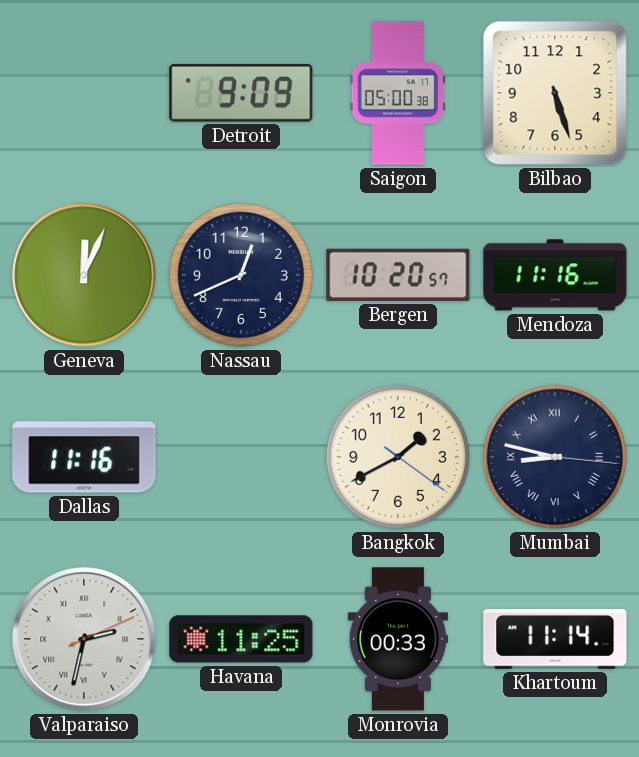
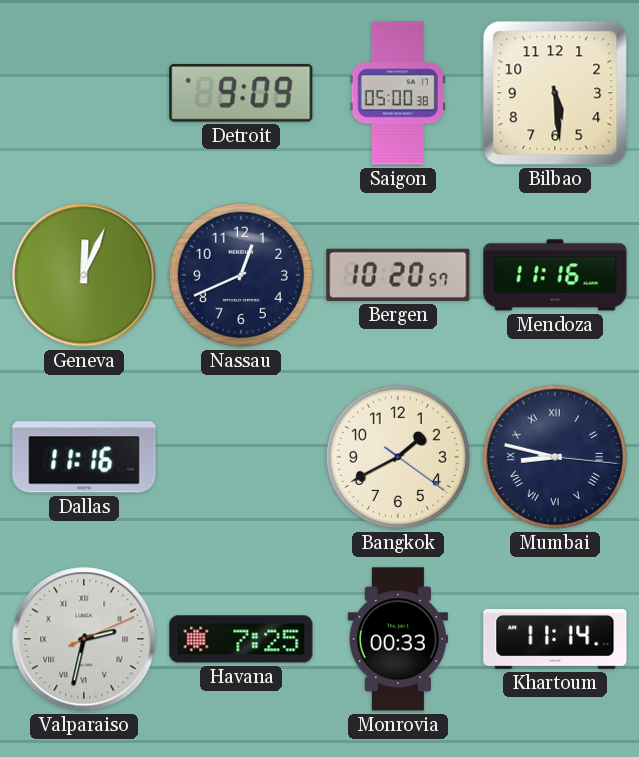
Bilbao: 5:27 -> 5:29 (555, 93)
Havana: 11:25 -> 7:25 (241, 639)
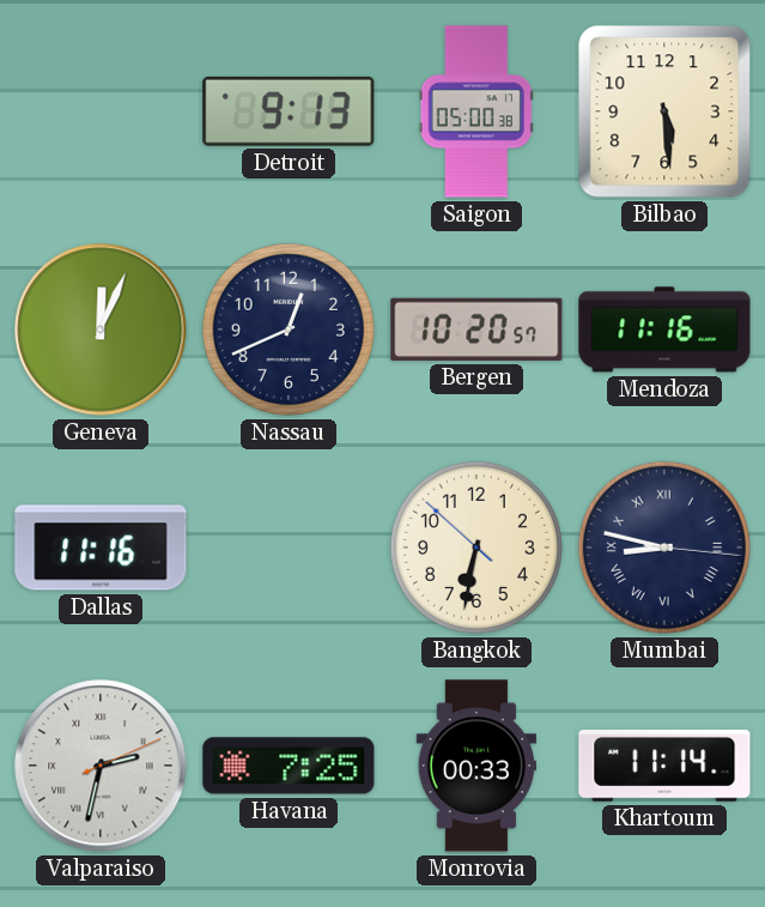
Detroit: 9:09 -> 9:13 (289, 111)
Bangkok: 1:40 -> 6:31 (476, 548)
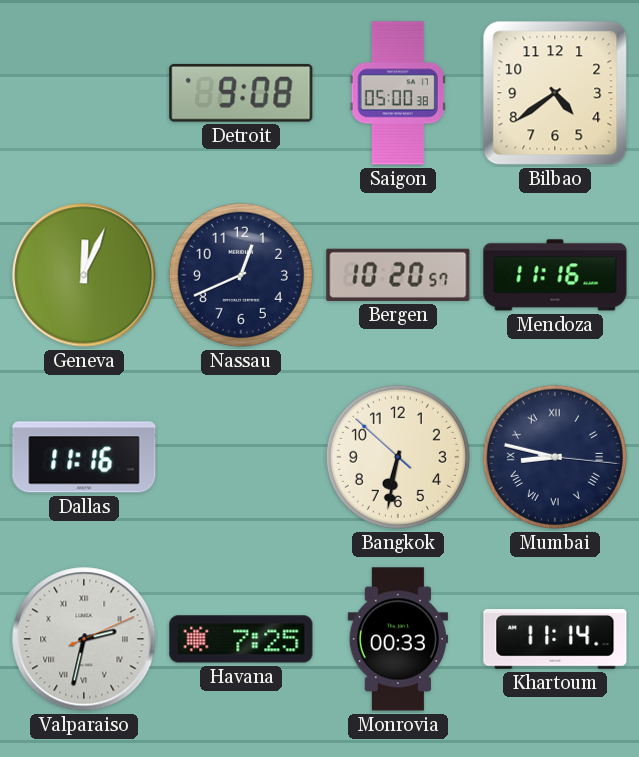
Detroit: 9:13 -> 9:08 (241, 93)
Bilbao: 5:29 -> 4:39 (555, 93)
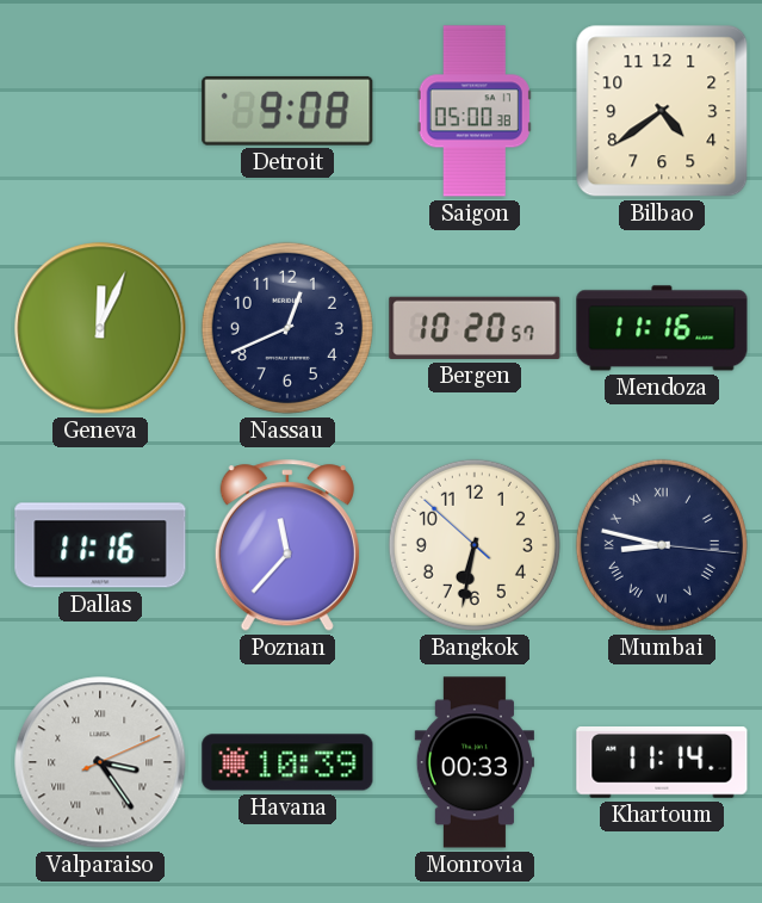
Poznan: none -> 11:37 (287, 546)
Valparaiso: 2:32 -> 3:24 (100, 762)
Havana: 7:25 -> 10:39 (287, 762)
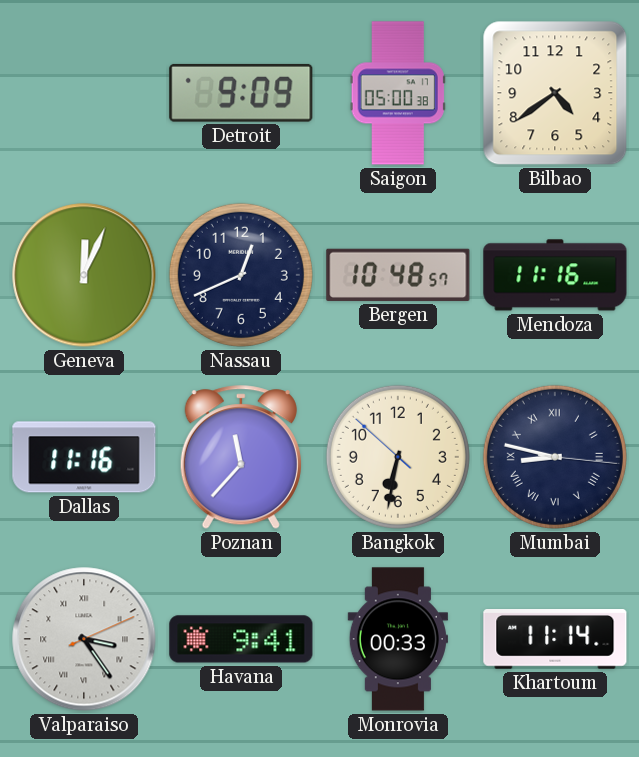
Detroit: 9:08 -> 9:09 (241, 93)
Bergen: 10:20 -> 10:48 (398, 275)
Havana: 10:39 -> 9:41 (241, 639)
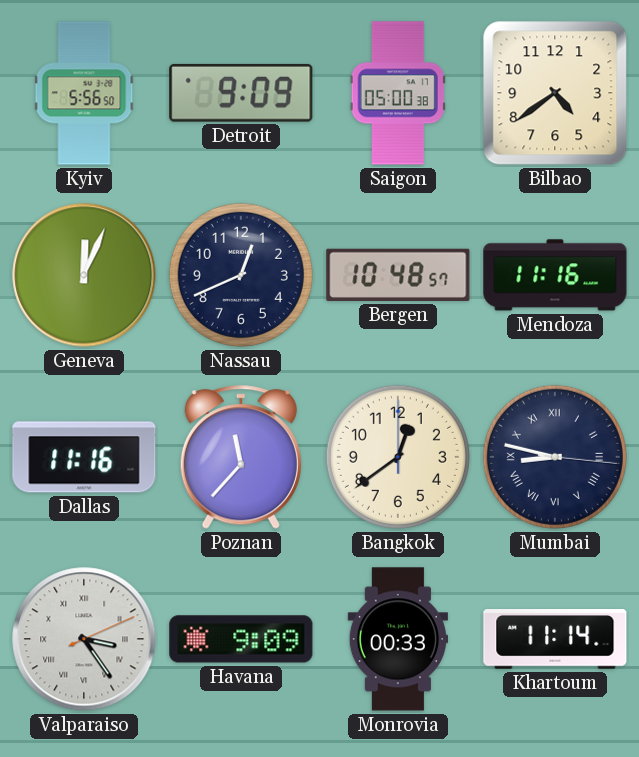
Kyiv: none -> 5:56 (84, 93)
Bangkok: 6:31 -> 12:39 (398, 457)
Havana: 9:41 -> 9:09 (241, 639)
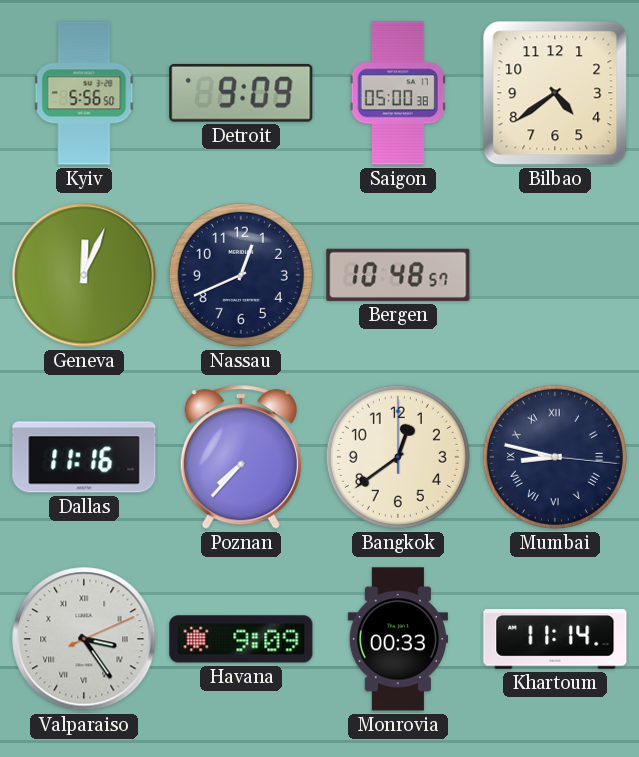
Mendoza: 11:16 -> none (555, 275)
Poznan: 11:37 -> 7:37 (241, 458)
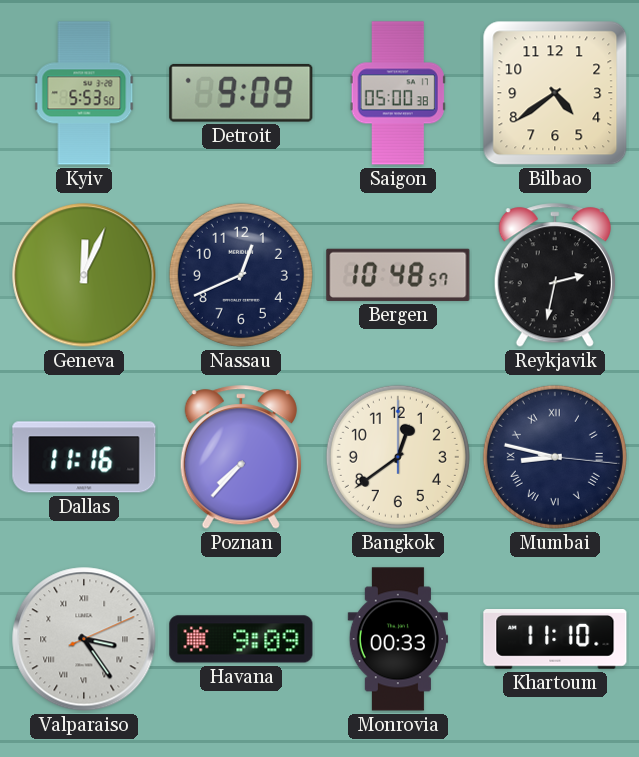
Kyiv: 5:56 -> 5:53 (84, 93)
Reykjavik: none -> 2:32 (555, 276)
Khartoum: 11:14 -> 11:10 (555, 639)
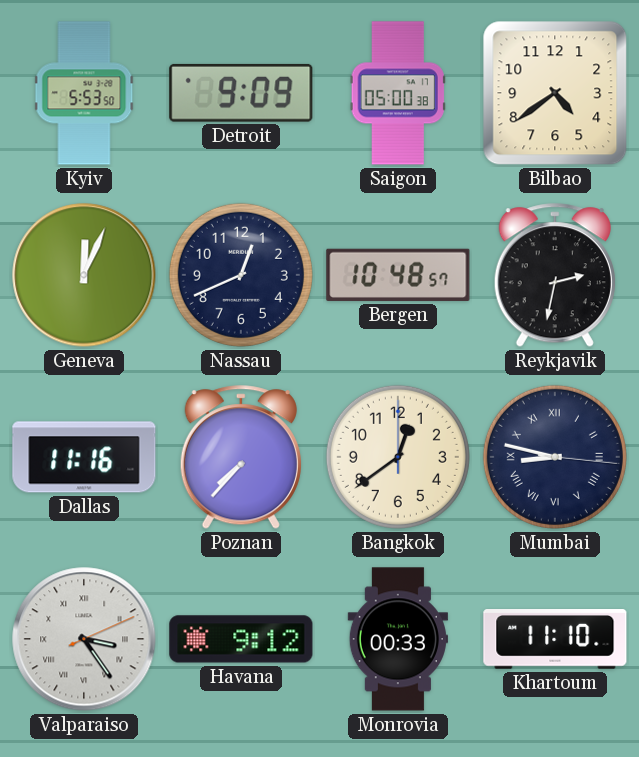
Havana: 9:09 -> 9:12 (241, 639)
